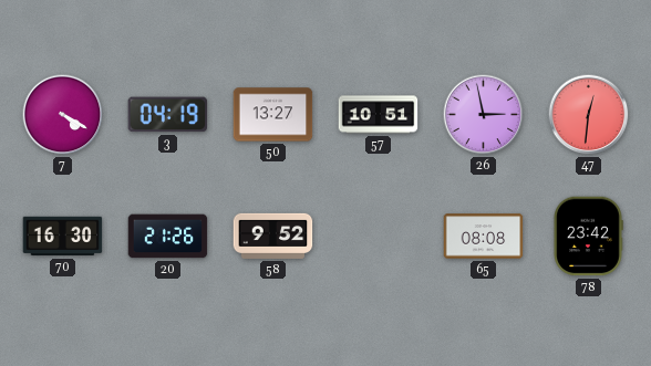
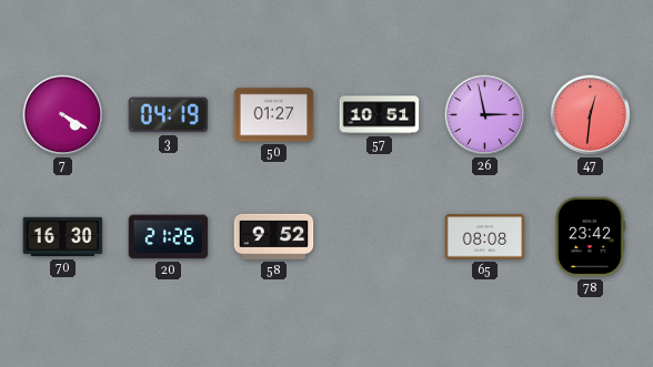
50: 13:27 -> 01:27 (274, 115)
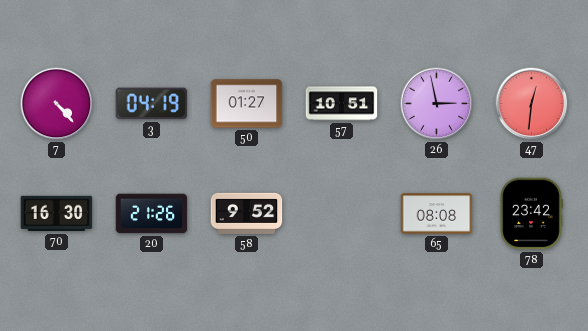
7: 4:20 -> 4:23 (57, 104)
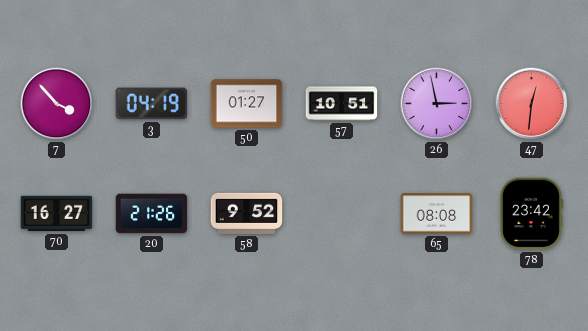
7: 4:23 -> 3:53 (57, 104)
70: 16:30 -> 16:27 (57, 214)
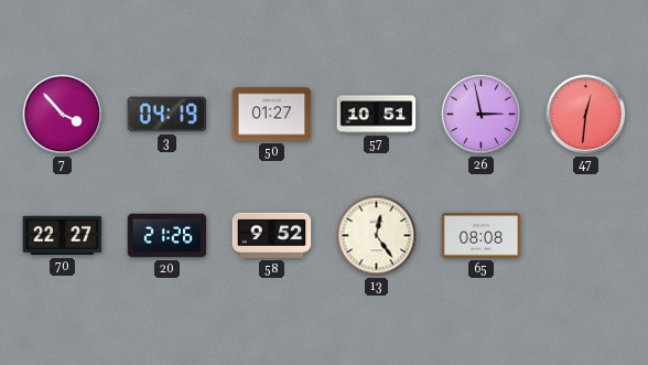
70: 16:27 -> 22:27 (63, 236)
13: none -> 12:24 (377, 236)
78: 23:42 -> none (531, 214)
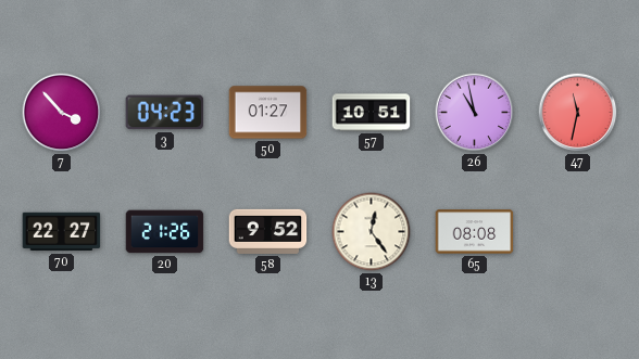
3: 04:19 -> 04:23 (165, 113)
26: 2:58 -> 10:58 (475, 113)
47: 12:31 -> 11:32 (578, 113)
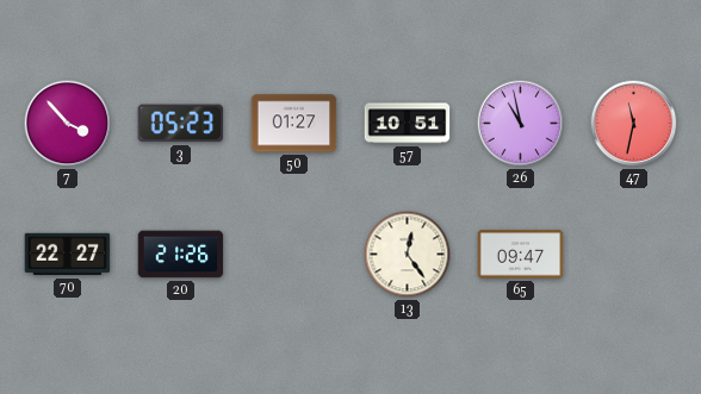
3: 04:23 -> 05:23 (181, 124)
58: 9:52 -> none (268, 231)
65: 08:08 -> 09:47 (521, 255)
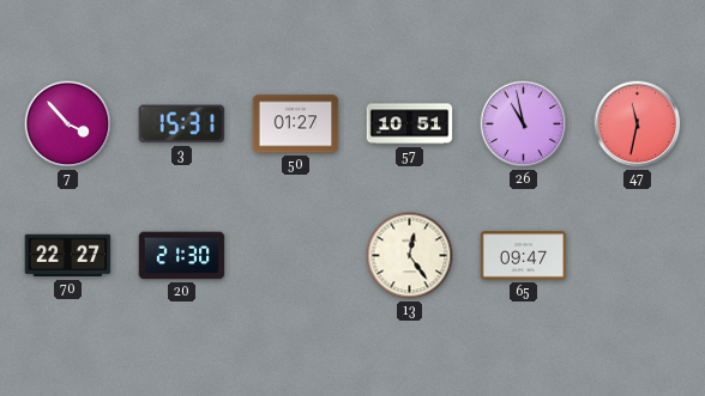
3: 05:23 -> 15:31 (182, 124)
20: 21:26 -> 21:30 (182, 256)
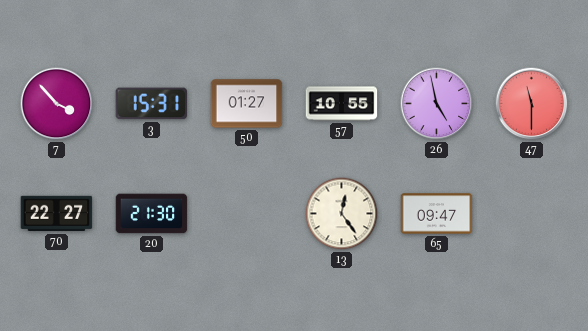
57: 10:51 -> 10:55 (342, 104)
26: 10:58 -> 4:58 (437, 104)
47: 11:32 -> 11:30 (532, 104)
